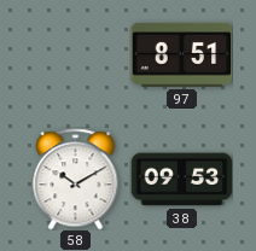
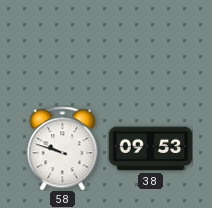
97: 8:51 -> none (181, 54)
58: 10:10 -> 9:48 (63, 148)
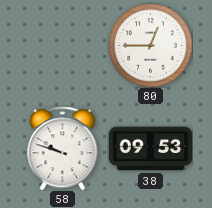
80: none -> 12:45 (150, 45)
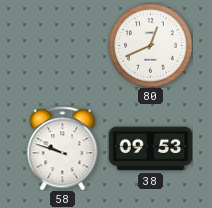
80: 12:45 -> 12:41 (150, 45)
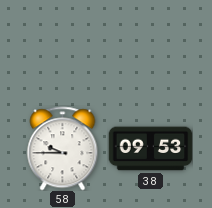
80: 12:41 -> none (150, 45)
58: 9:48 -> 9:45 (63, 148)
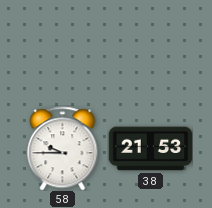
38: 09:53 -> 21:53 (150, 149)
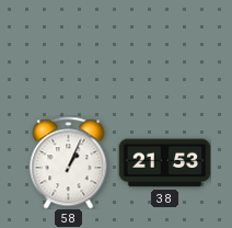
58: 9:45 -> 1:04 (69, 162)
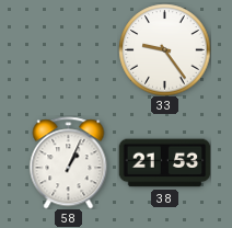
33: none -> 9:24 (164, 49)
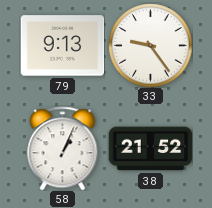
79: none -> 9:13 (62, 46)
38: 21:53 -> 21:52 (150, 149)
